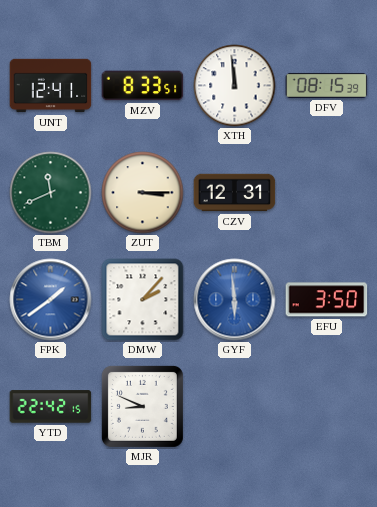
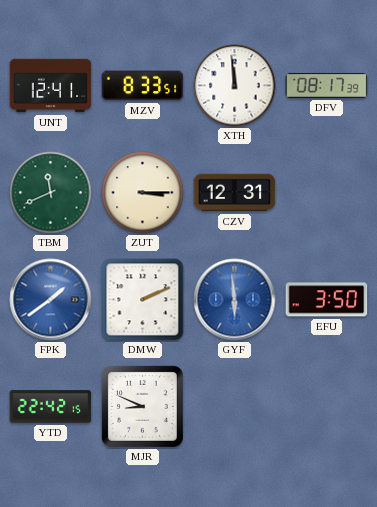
DFV: 08:15 -> 08:17 (327, 85)
DMW: 2:07 -> 2:11 (143, 300)
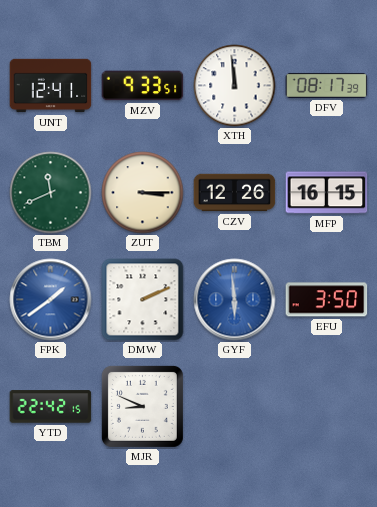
MZV: 8:33 -> 9:33 (143, 86)
CZV: 12:31 -> 12:26 (235, 193)
MFP: none -> 16:15 (327, 193)
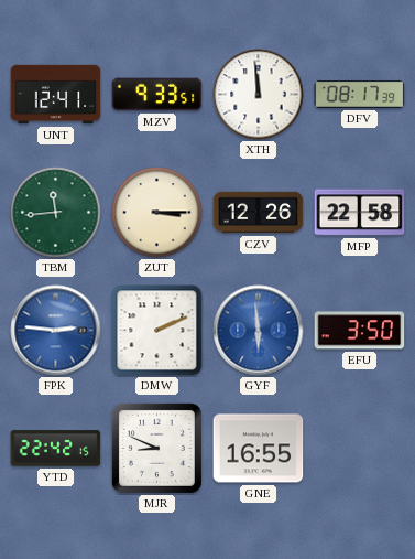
TBM: 11:41 -> 11:44 (56, 213)
MFP: 16:15 -> 22:58 (360, 213)
FPK: 1:39 -> 2:46 (56, 331)
GNE: none -> 16:55 (259, 449)
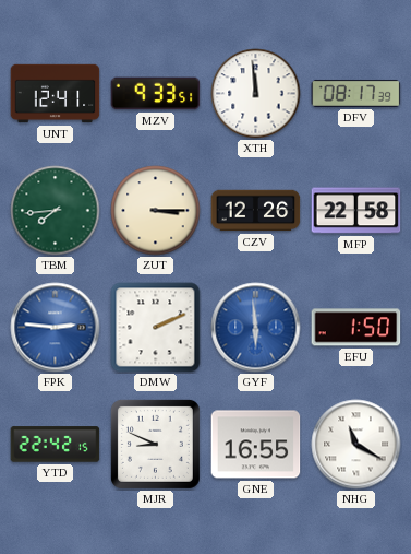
TBM: 11:44 -> 7:44 (56, 211)
EFU: 3:50 -> 1:50 (356, 328)
NHG: none -> 11:20 (356, 445)
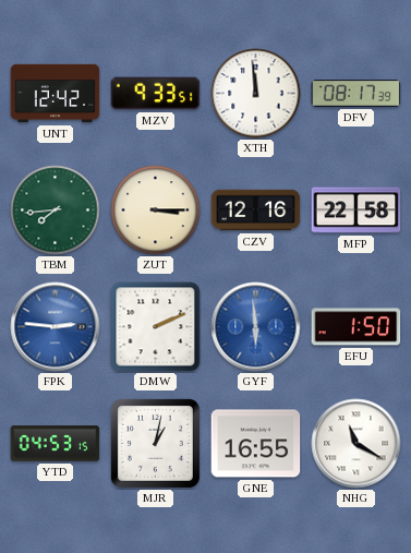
UNT: 12:41 -> 12:42 (56, 94)
CZV: 12:26 -> 12:16 (256, 211)
YTD: 22:42 -> 04:53 (56, 444)
MJR: 8:49 -> 1:02 (155, 443)
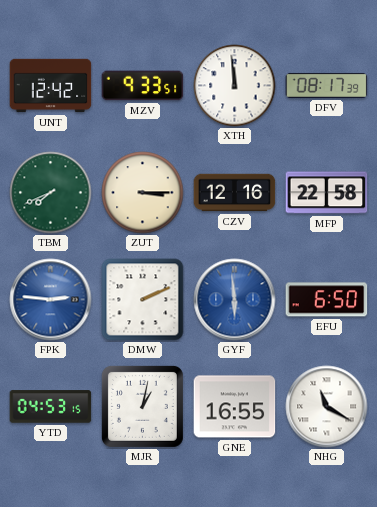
TBM: 7:44 -> 7:41 (51, 193)
EFU: 1:50 -> 6:50 (327, 300)
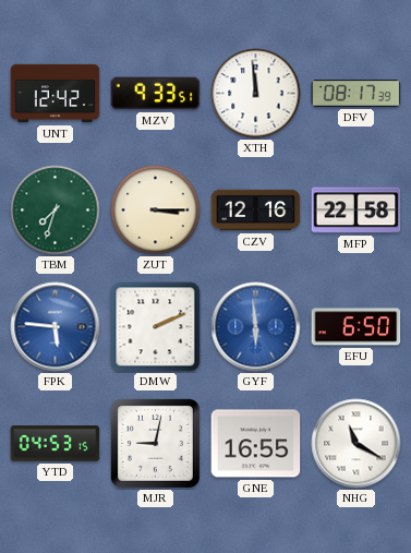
TBM: 7:41 -> 7:33 (56, 211)
FPK: 2:46 -> 5:46 (56, 327)
MJR: 1:02 -> 9:02 (155, 443)
